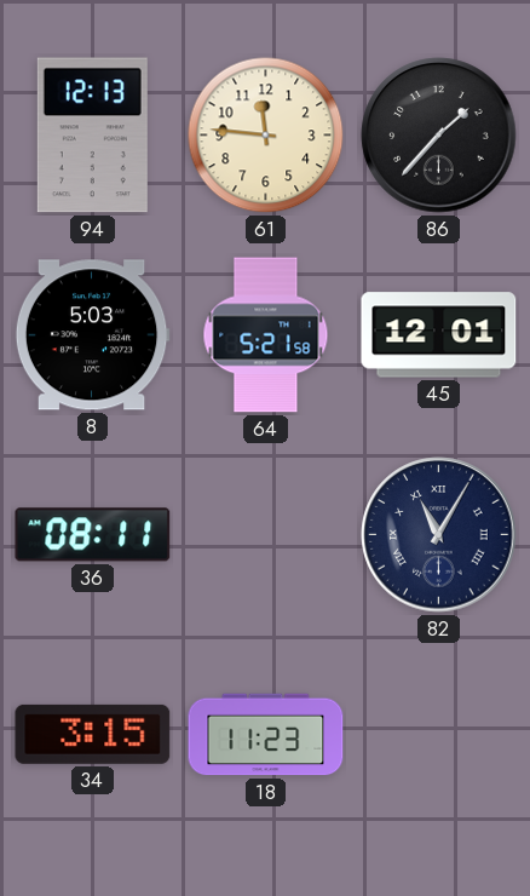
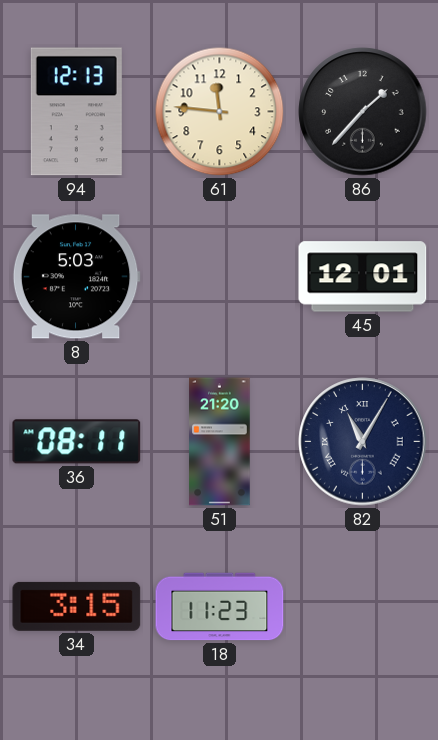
64: 5:21 -> none (266, 335)
51: none -> 21:20 (220, 442)
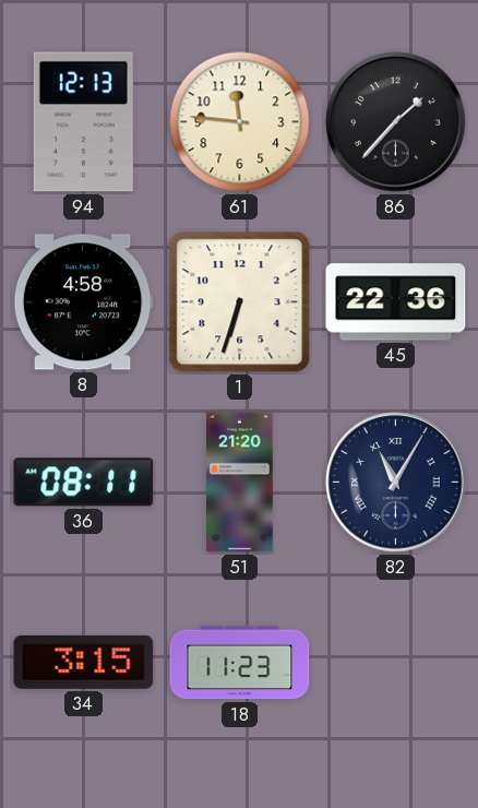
8: 5:03 -> 4:58 (83, 302)
1: none -> 6:33 (240, 302)
45: 12:01 -> 22:36 (396, 302)
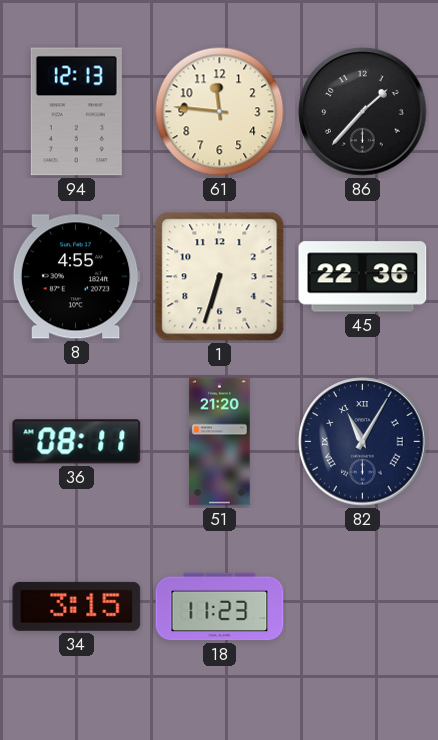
8: 4:58 -> 4:55 (76, 277)
